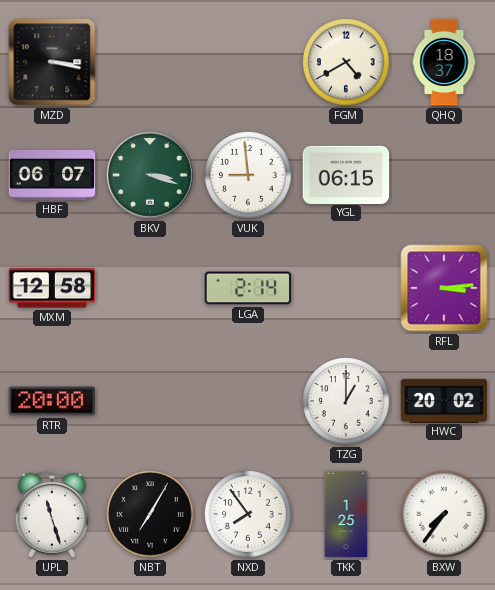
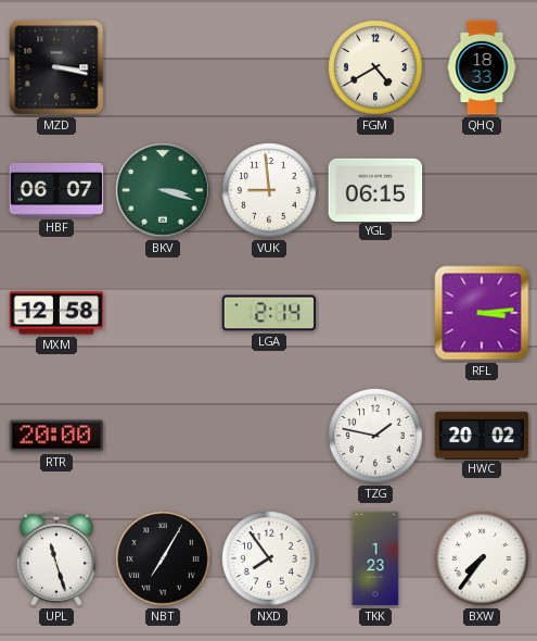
QHQ: 18:37 -> 18:33 (482, 67)
TZG: 1:00 -> 1:47 (375, 436)
TKK: 1:25 -> 1:23 (375, 558)
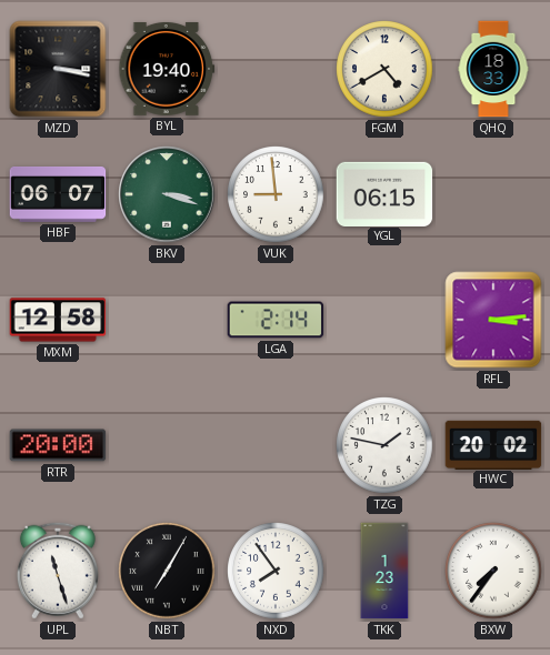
BYL: none -> 19:40 (167, 69)
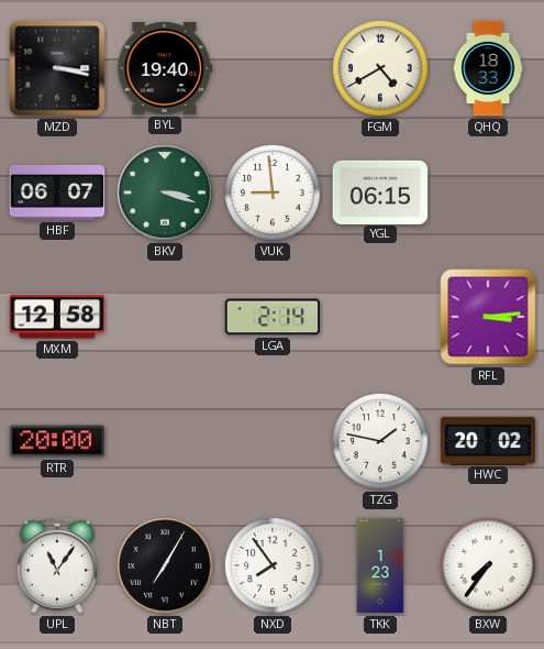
UPL: 11:27 -> 11:06 (57, 565)
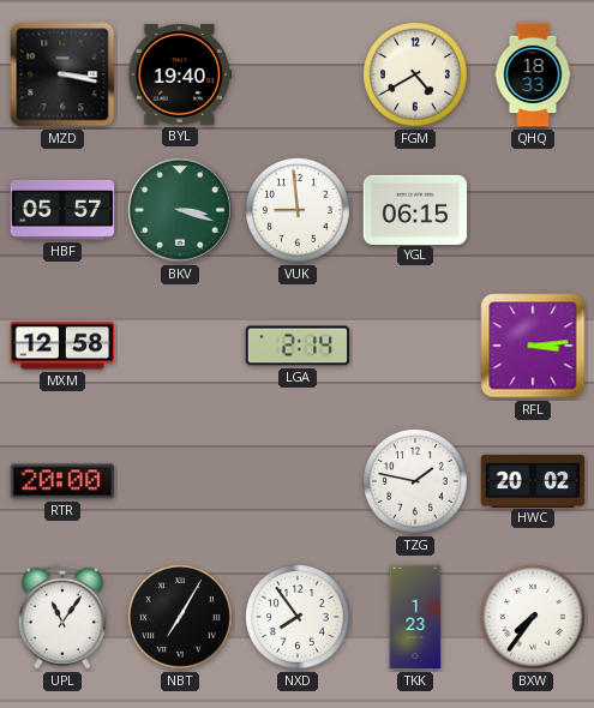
HBF: 06:07 -> 05:57 (62, 210)
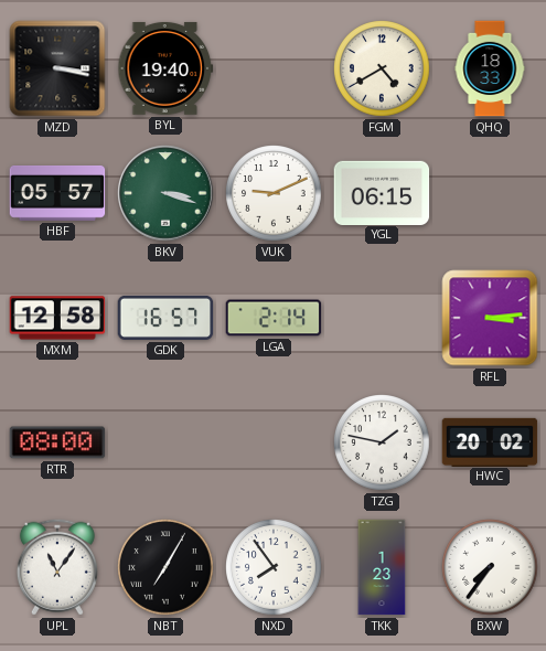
VUK: 8:59 -> 9:11 (274, 193)
GDK: none -> 16:57 (165, 318)
RTR: 20:00 -> 08:00 (57, 442)
